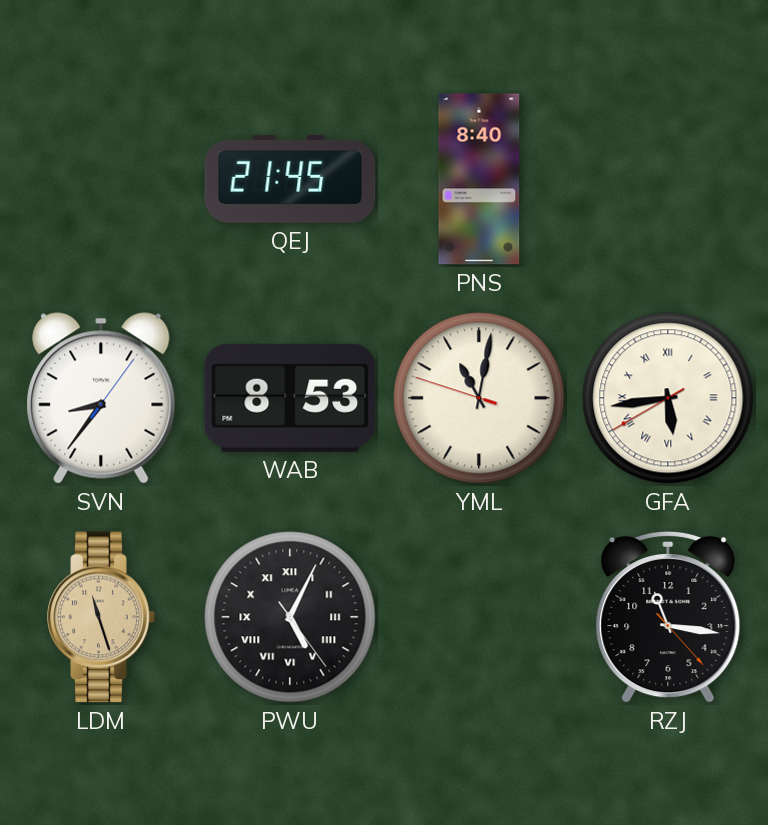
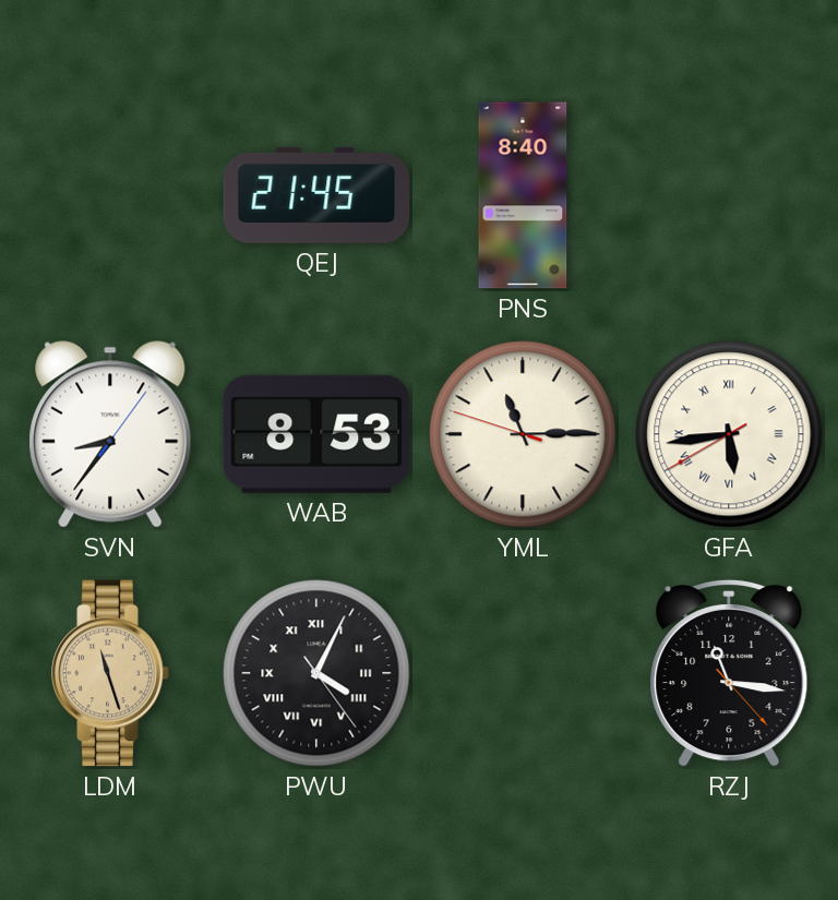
YML: 11:01 -> 11:14 (523, 434)
PWU: 5:04 -> 4:04 (316, 673)
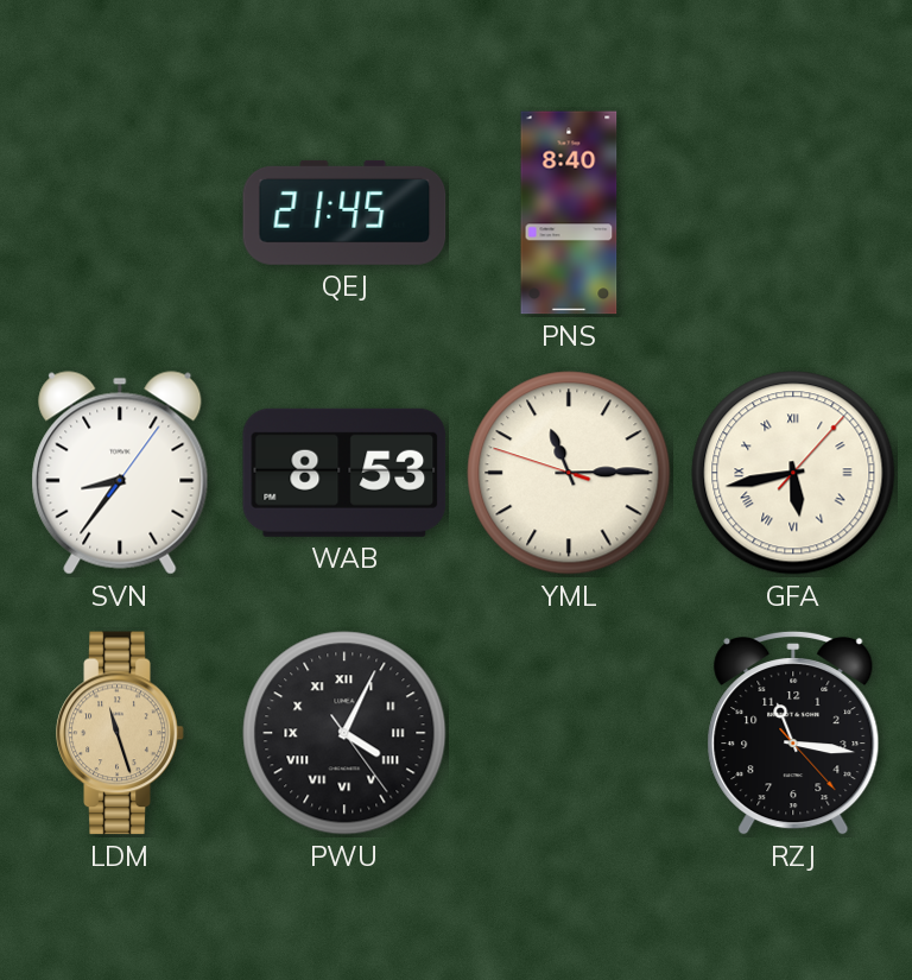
GFA: 5:43:40 -> 5:43:07 (793, 473)
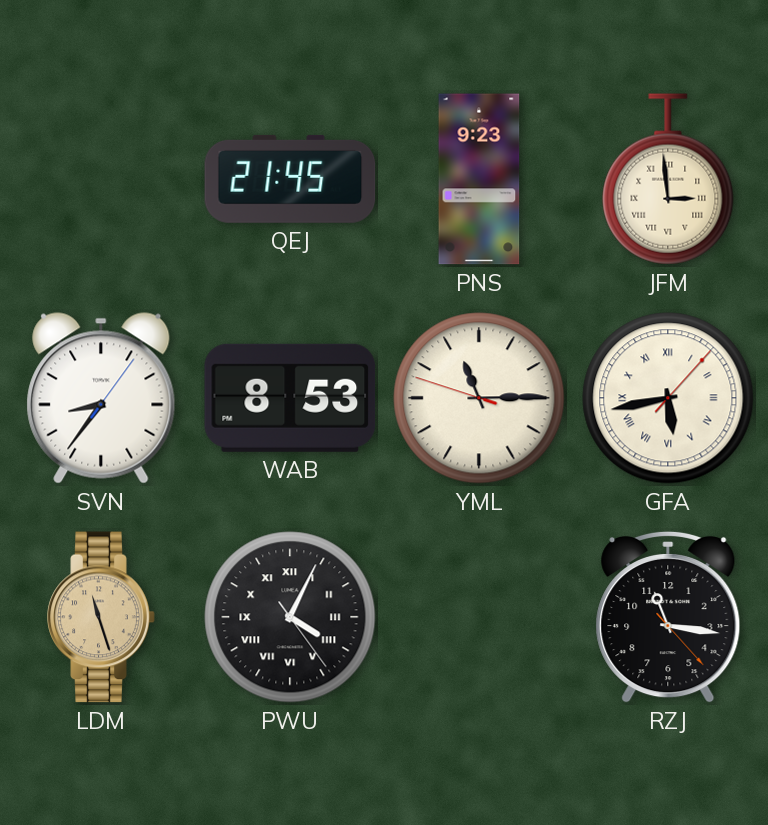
PNS: 8:40 -> 9:23 (479, 179)
JFM: none -> 2:59 (668, 179)
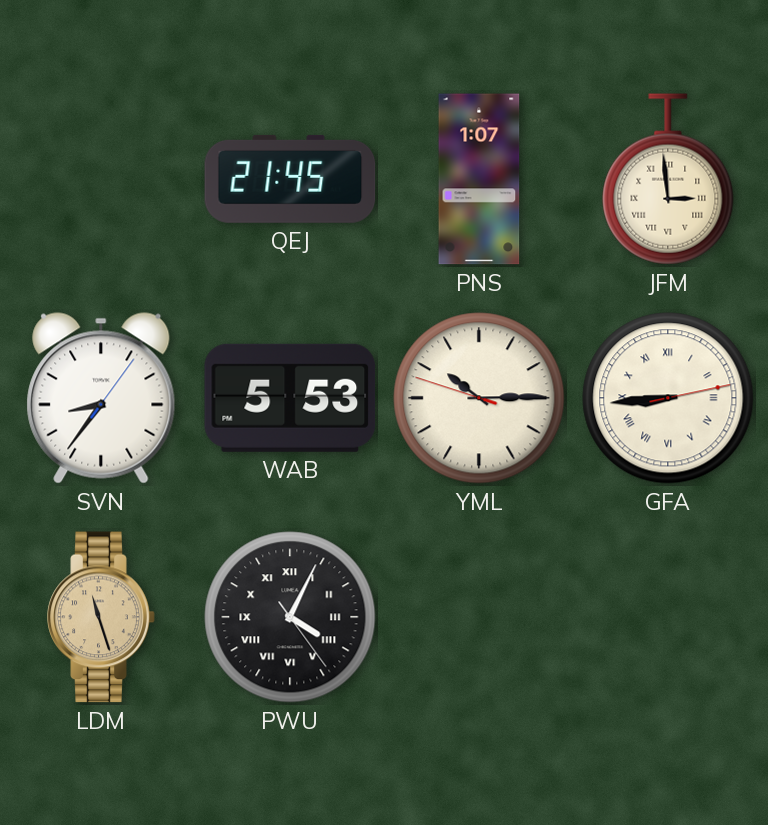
PNS: 9:23 -> 1:07 (479, 179)
WAB: 8:53 -> 5:53 (290, 398)
YML: 11:14 -> 10:14 (479, 398)
GFA: 5:43 -> 8:44 (668, 398)
RZJ: 11:16 -> none (668, 617)
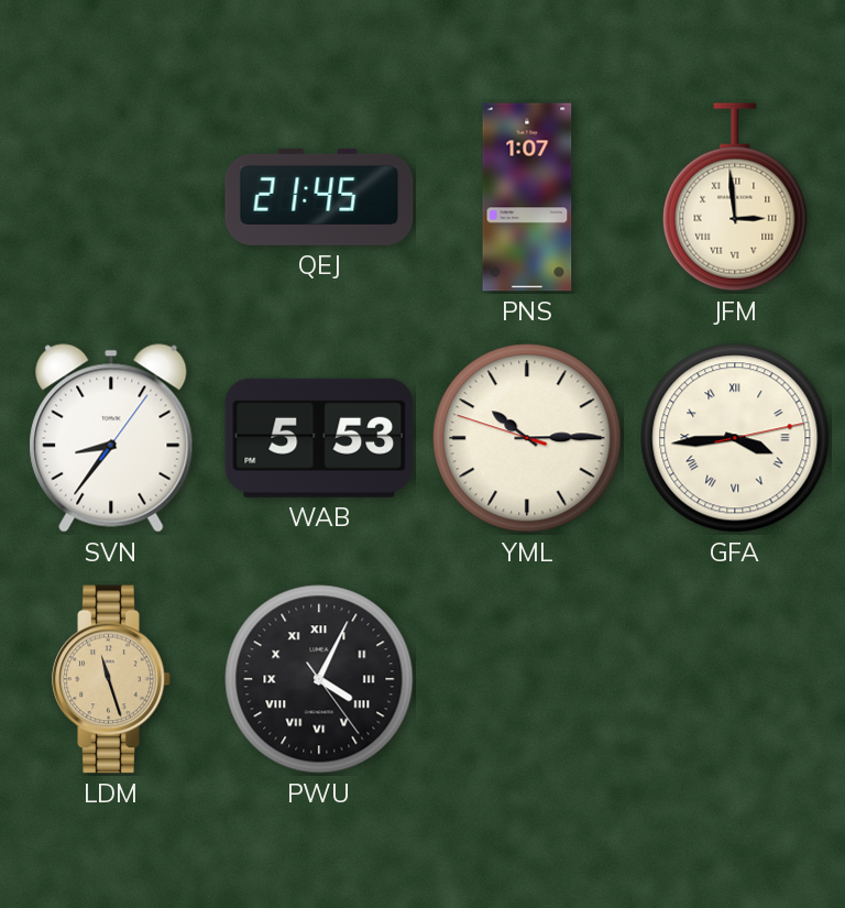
GFA: 8:44 -> 3:44 (735, 438)
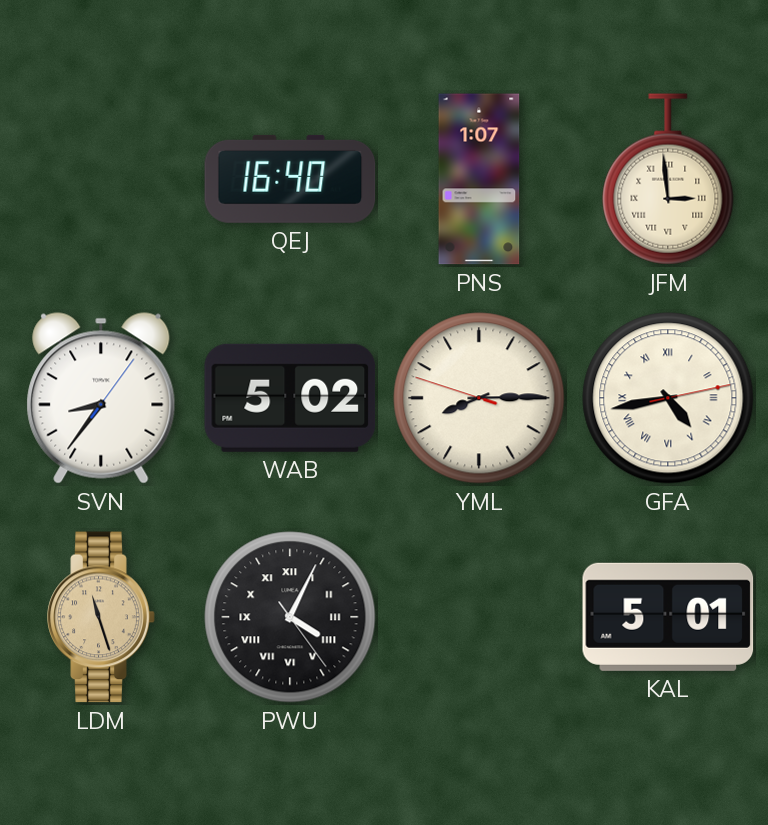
QEJ: 21:45 -> 16:40 (290, 179)
WAB: 5:53 -> 5:02 (290, 398)
YML: 10:14 -> 8:14 (479, 398)
GFA: 3:44 -> 4:43 (668, 398)
KAL: none -> 5:01 (668, 617)
